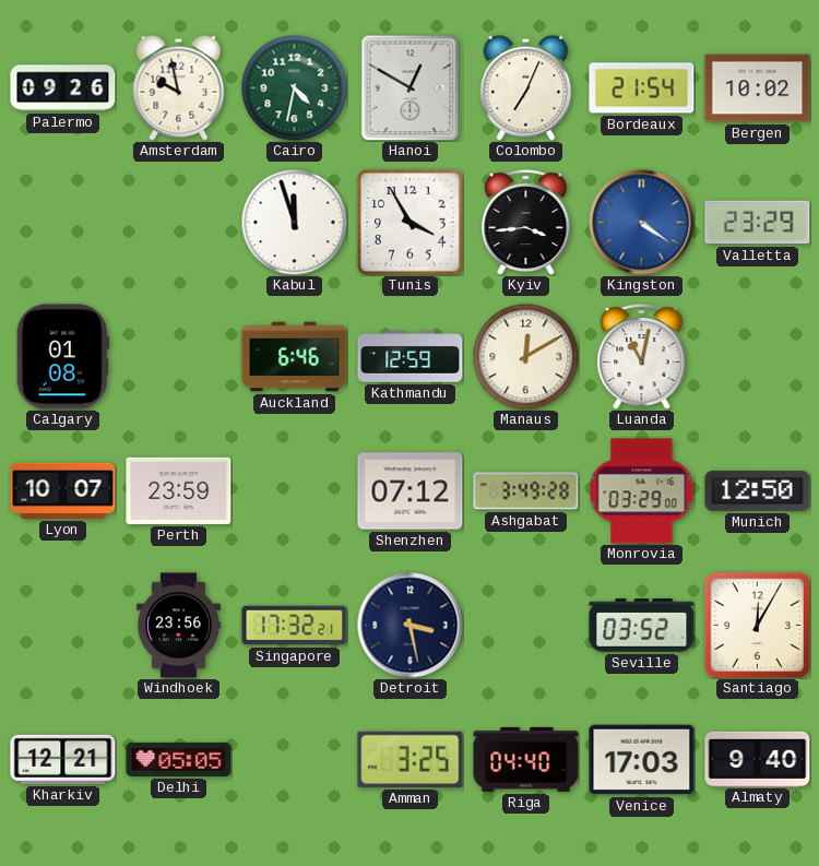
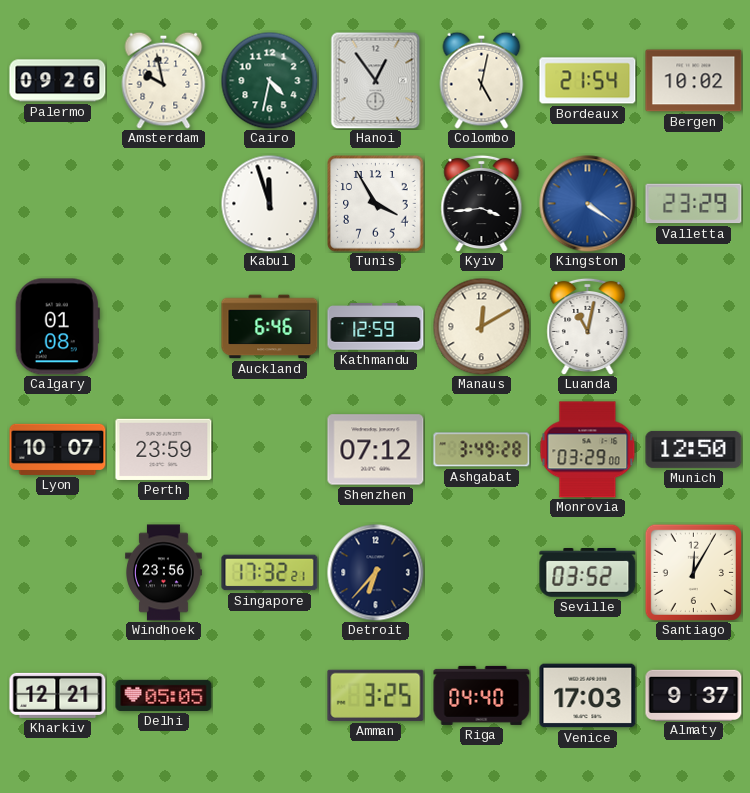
Hanoi: 12:50 -> 12:54 (376, 80)
Colombo: 7:04 -> 5:02 (482, 80)
Detroit: 3:28 -> 6:37 (376, 573)
Almaty: 9:40 -> 9:37 (694, 695)
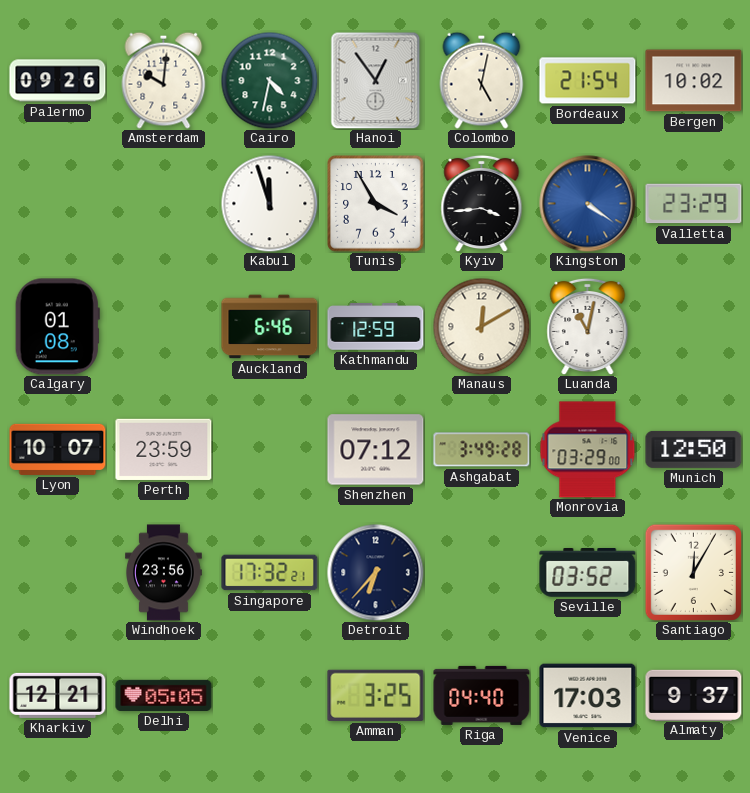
Amsterdam: 9:58 -> 10:01 (164, 80)
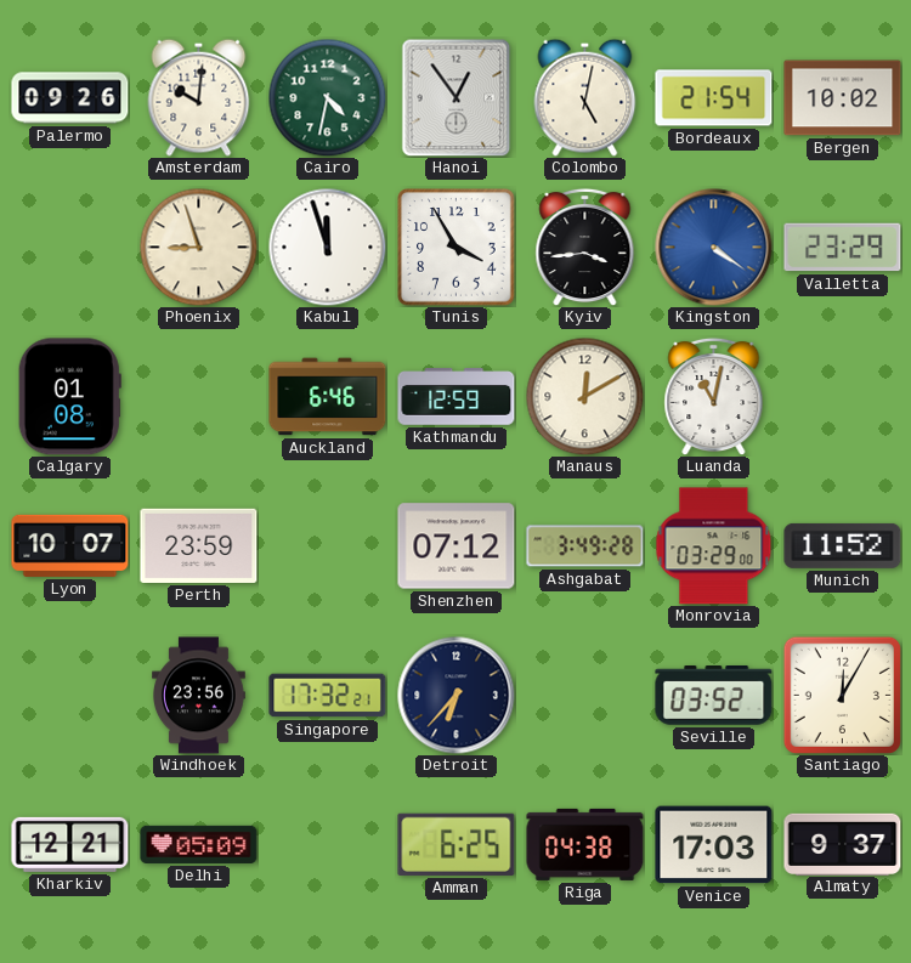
Phoenix: none -> 8:57 (198, 247)
Munich: 12:50 -> 11:52 (843, 545)
Delhi: 05:05 -> 05:09 (199, 844)
Amman: 3:25 -> 6:25 (457, 844)
Riga: 04:40 -> 04:38 (585, 844)
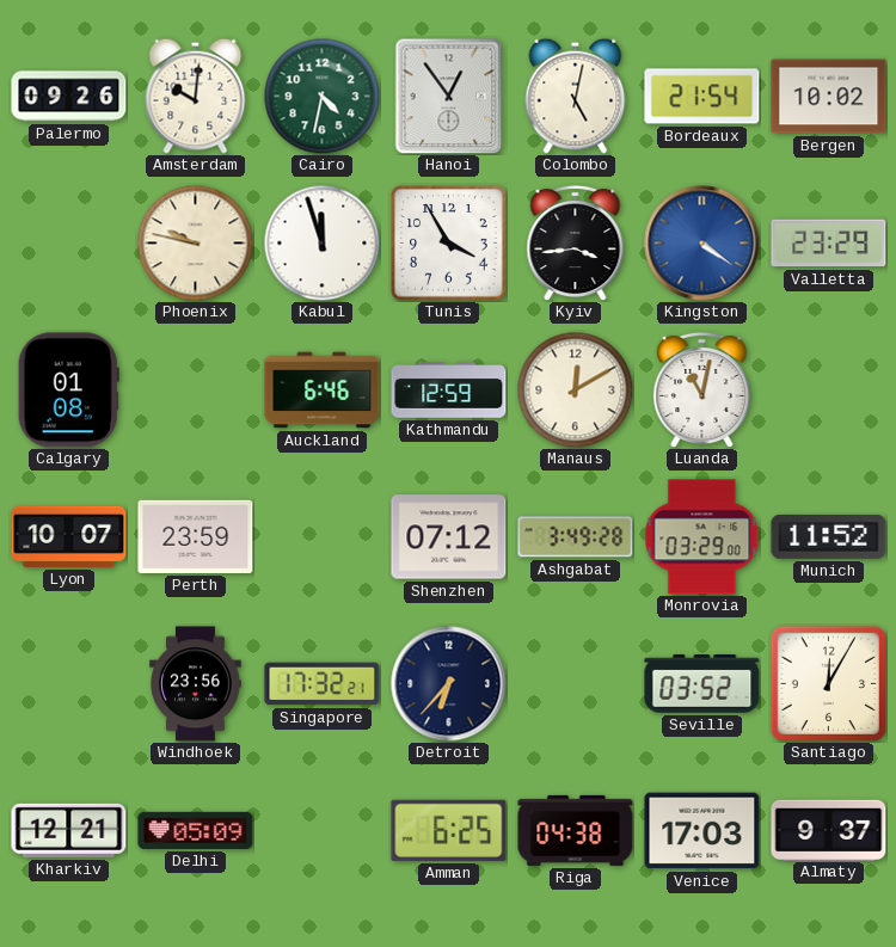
Phoenix: 8:57 -> 9:47 (195, 242)
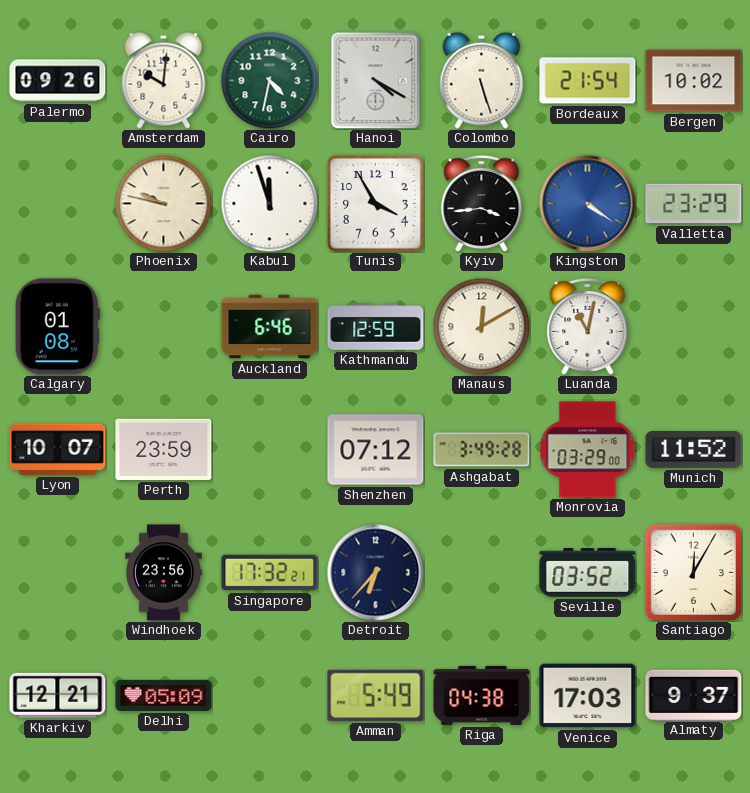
Hanoi: 12:54 -> 4:20 (376, 80)
Colombo: 5:02 -> 5:27 (482, 80)
Amman: 6:25 -> 5:49 (376, 695)
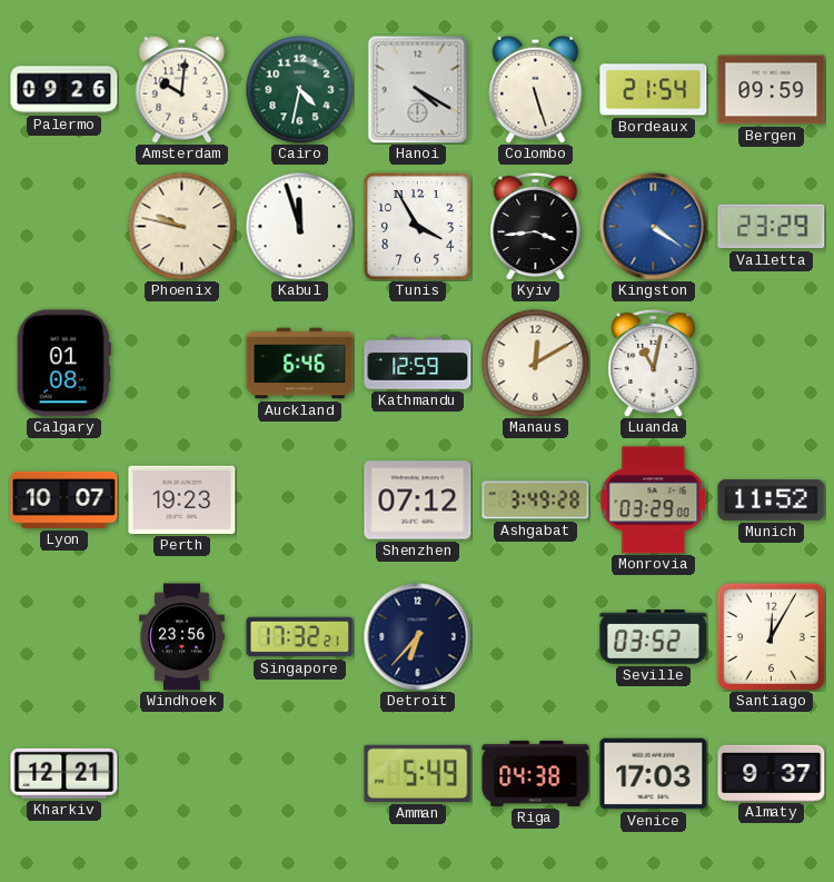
Bergen: 10:02 -> 09:59 (772, 90)
Perth: 23:59 -> 19:23 (182, 499)
Delhi: 05:09 -> none (164, 695)
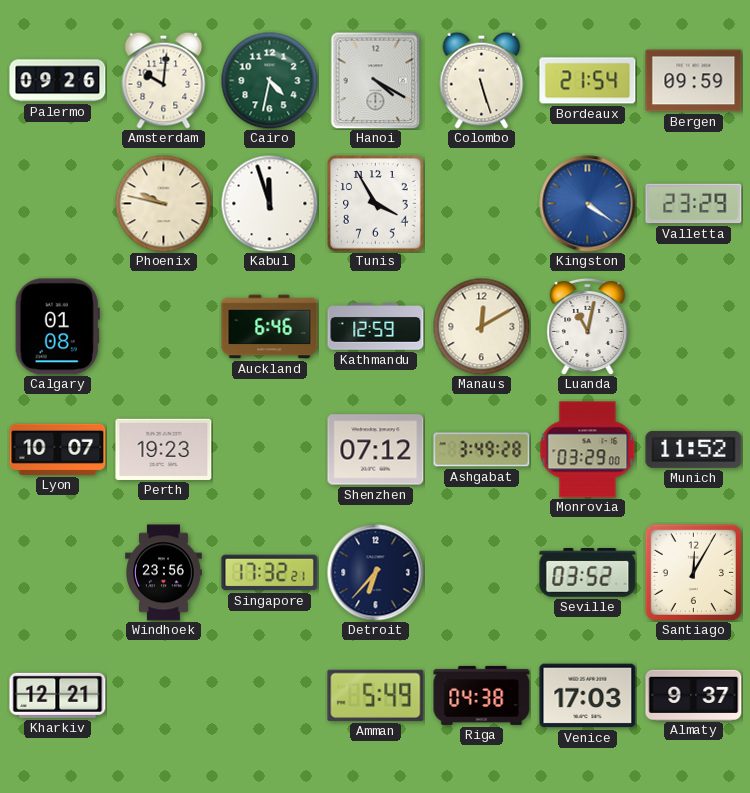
Kyiv: 3:44 -> none (536, 226)
